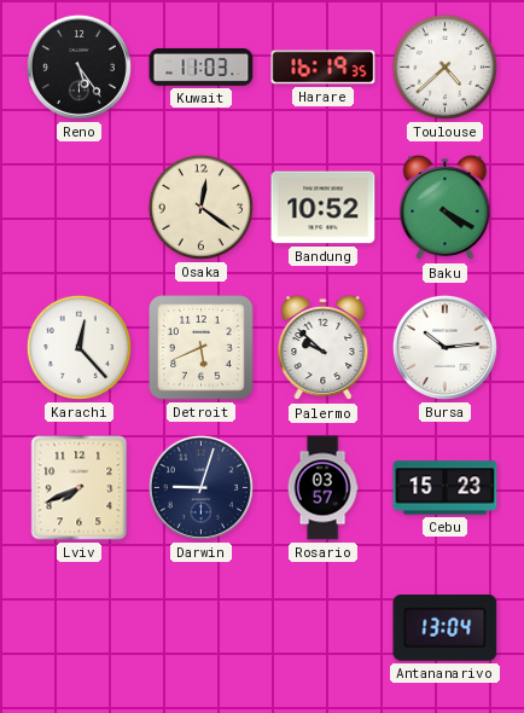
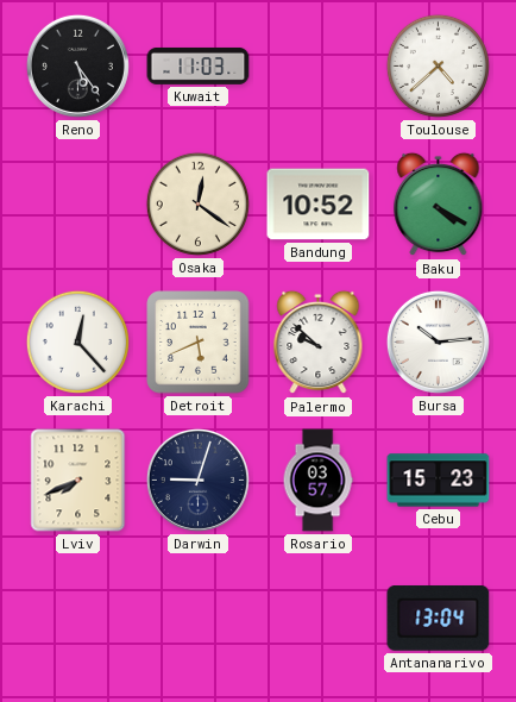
Harare: 16:19 -> none (324, 68)
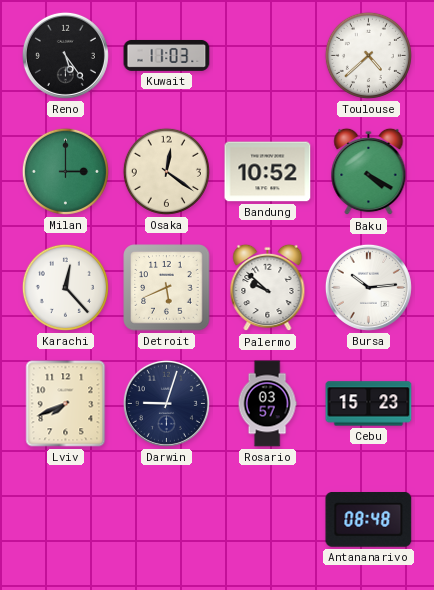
Milan: none -> 3:00 (65, 171)
Antananarivo: 13:04 -> 08:48 (369, 520)
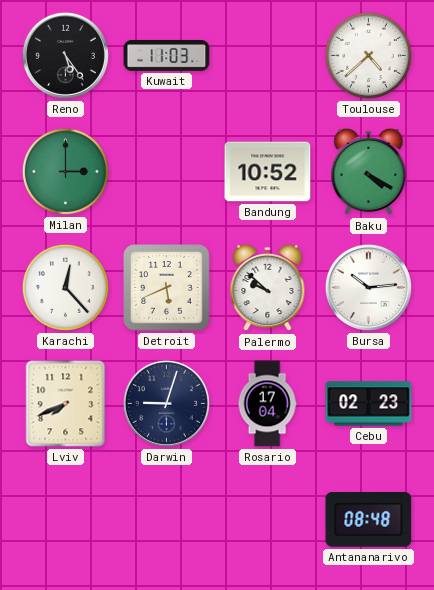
Osaka: 12:21 -> none (166, 171)
Rosario: 03:57 -> 17:04 (267, 404)
Cebu: 15:23 -> 02:23 (369, 404)
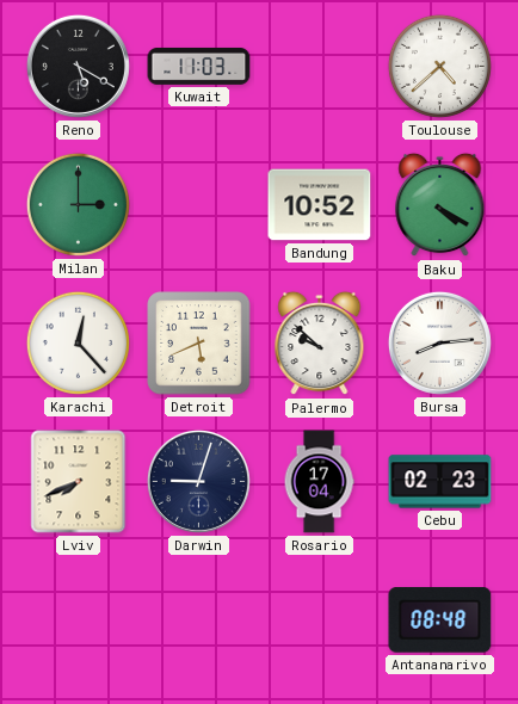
Reno: 5:24 -> 5:20 (78, 66)
Bursa: 10:14 -> 8:14 (439, 342)
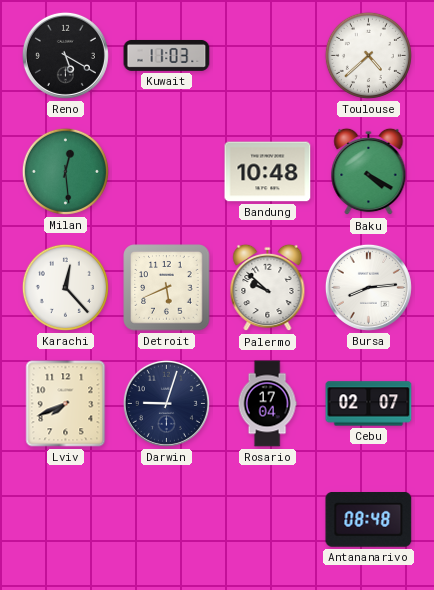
Milan: 3:00 -> 12:29 (65, 171)
Bandung: 10:52 -> 10:48 (268, 172)
Cebu: 02:23 -> 02:07 (369, 404)
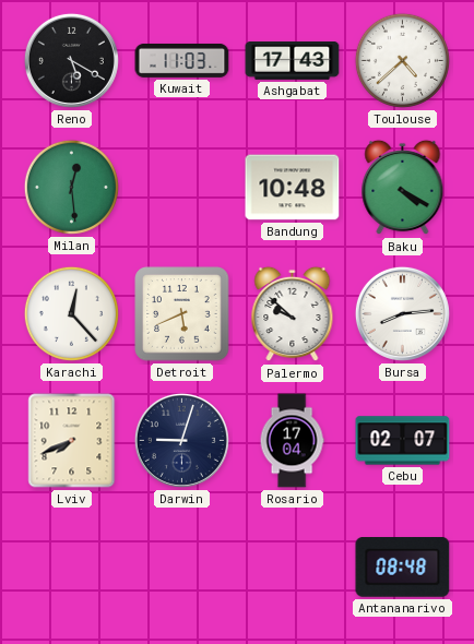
Ashgabat: none -> 17:43 (293, 61)
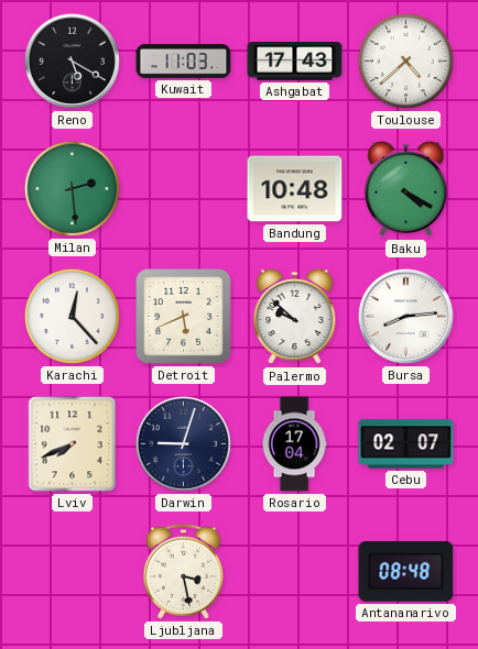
Milan: 12:29 -> 2:29 (72, 188)
Ljubljana: none -> 3:28 (183, 571)
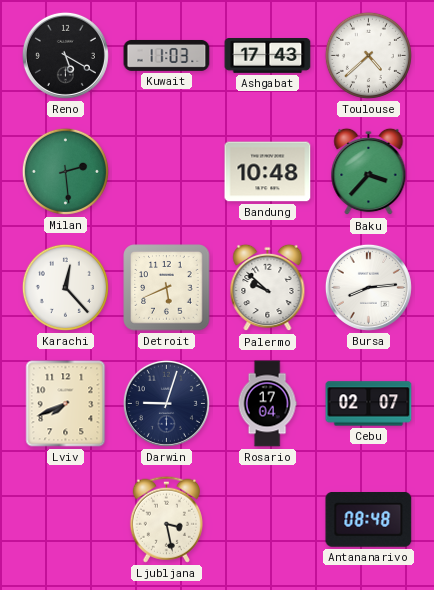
Baku: 4:20 -> 3:37 (369, 172)
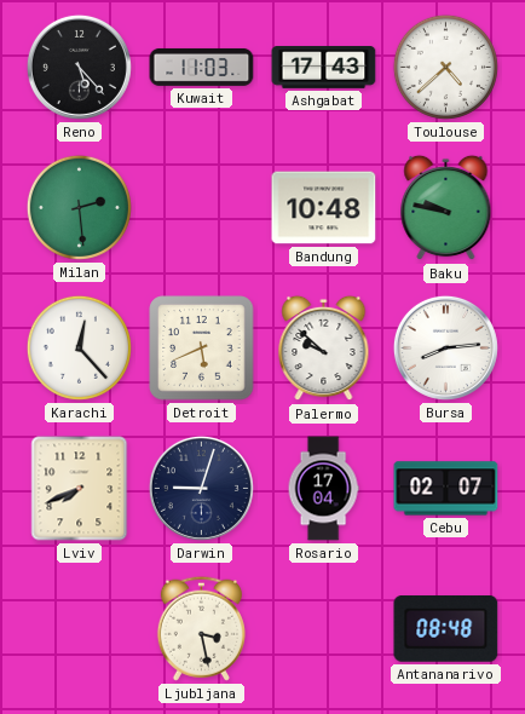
Reno: 5:20 -> 5:23 (79, 67)
Baku: 3:37 -> 9:47 (446, 208)
